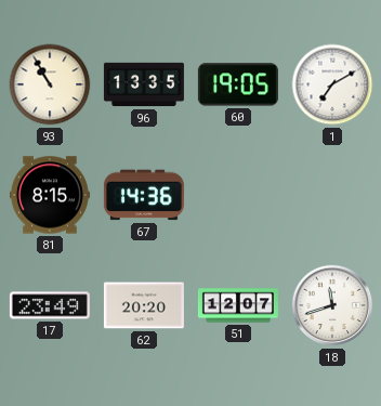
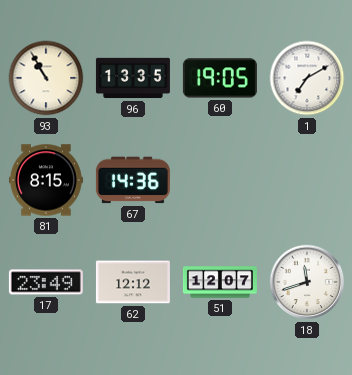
62: 20:20 -> 12:12 (133, 282)
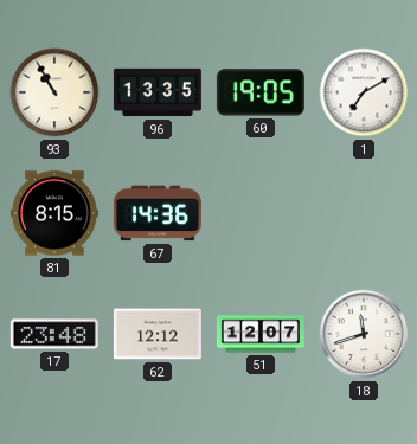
17: 23:49 -> 23:48 (54, 334)
